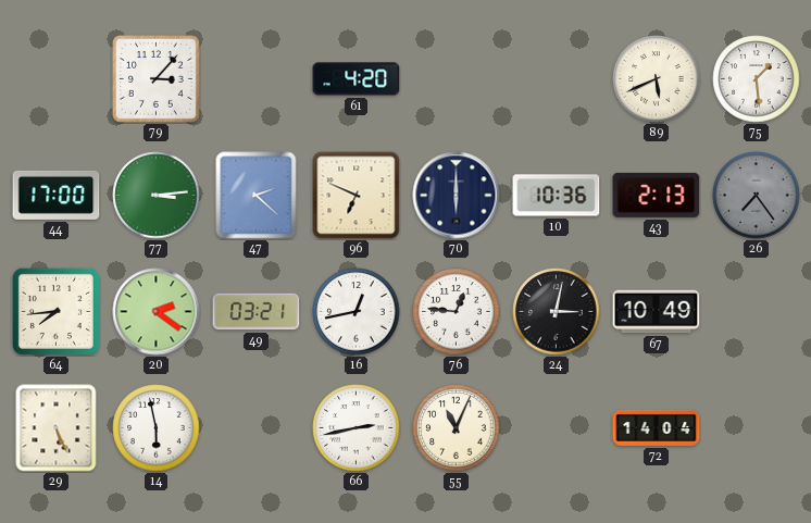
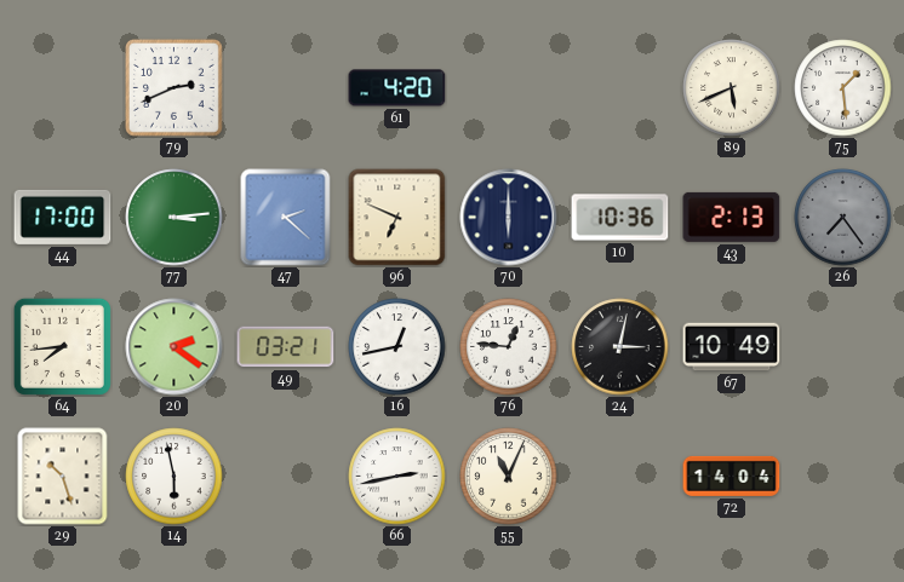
79: 3:07 -> 2:41 (174, 88)
29: 5:26 -> 10:27 (63, 477)
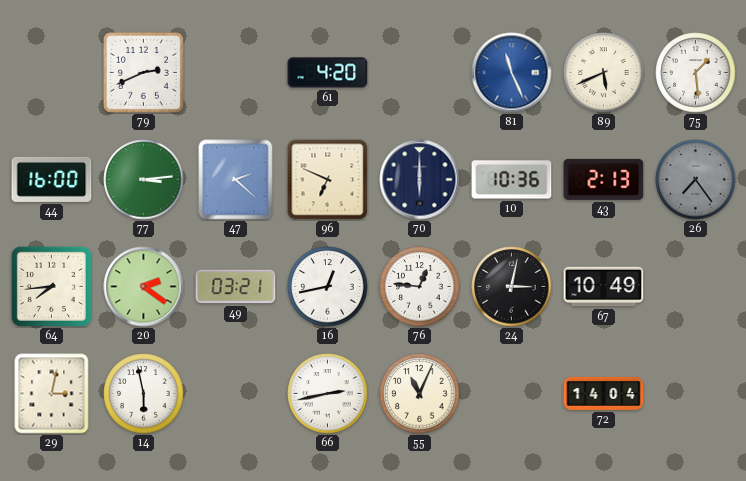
81: none -> 11:26 (512, 73)
44: 17:00 -> 16:00 (52, 179)
29: 10:27 -> 3:02 (52, 394)
